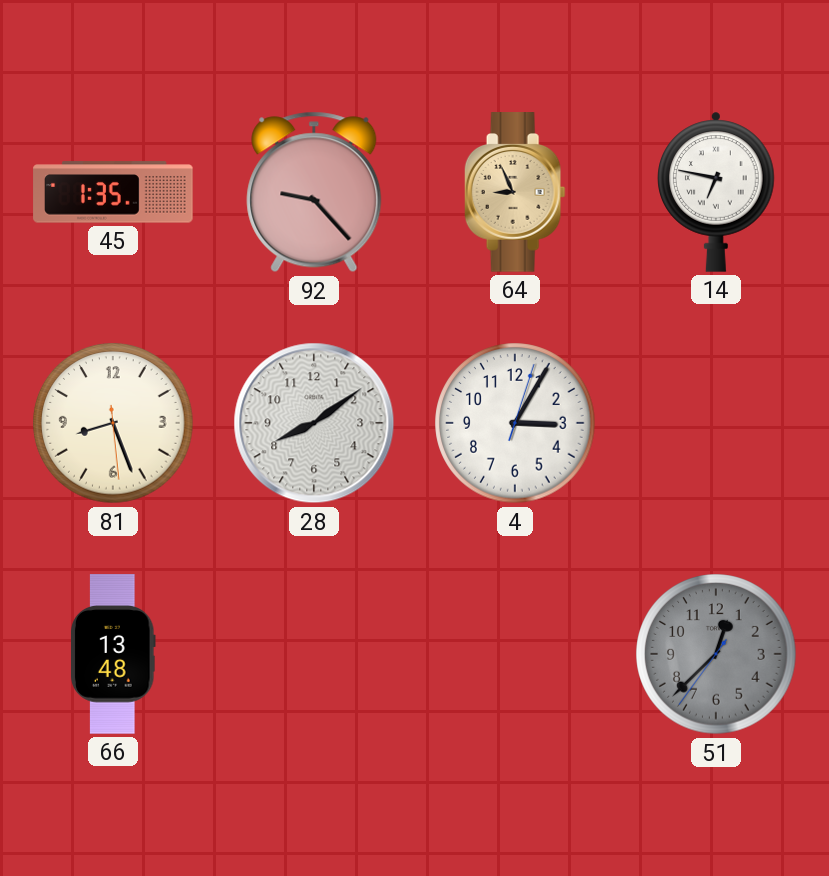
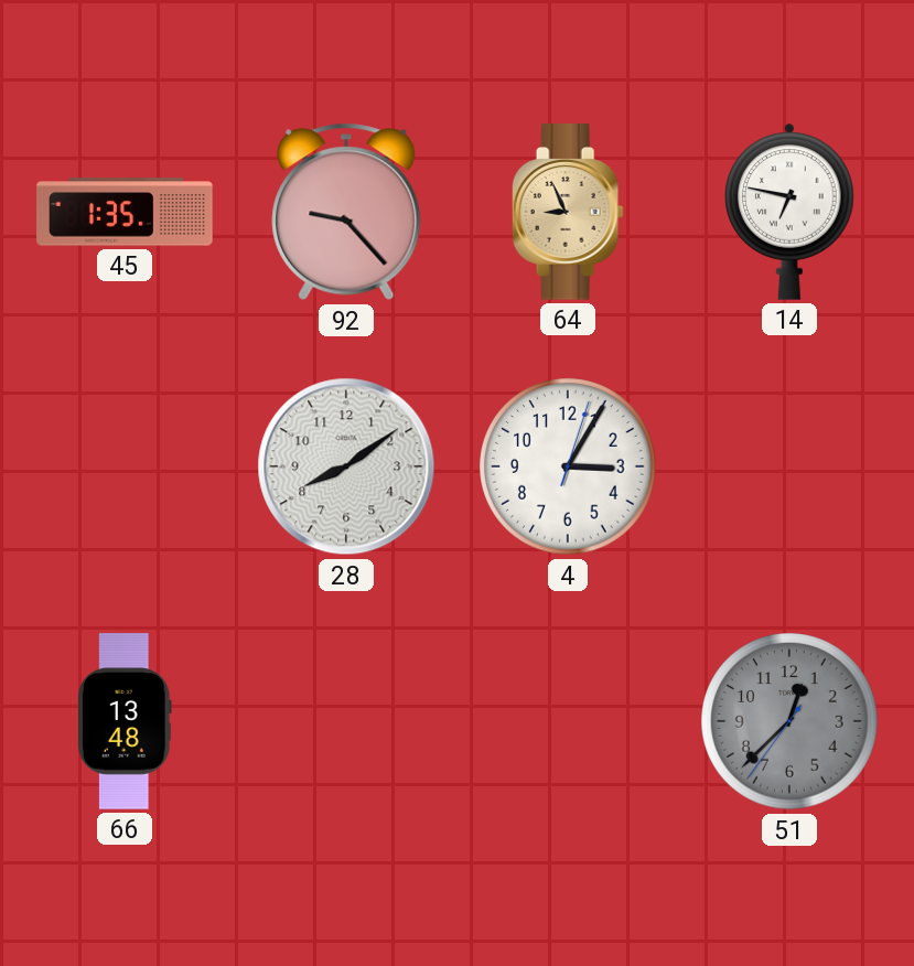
81: 8:26 -> none (113, 423)
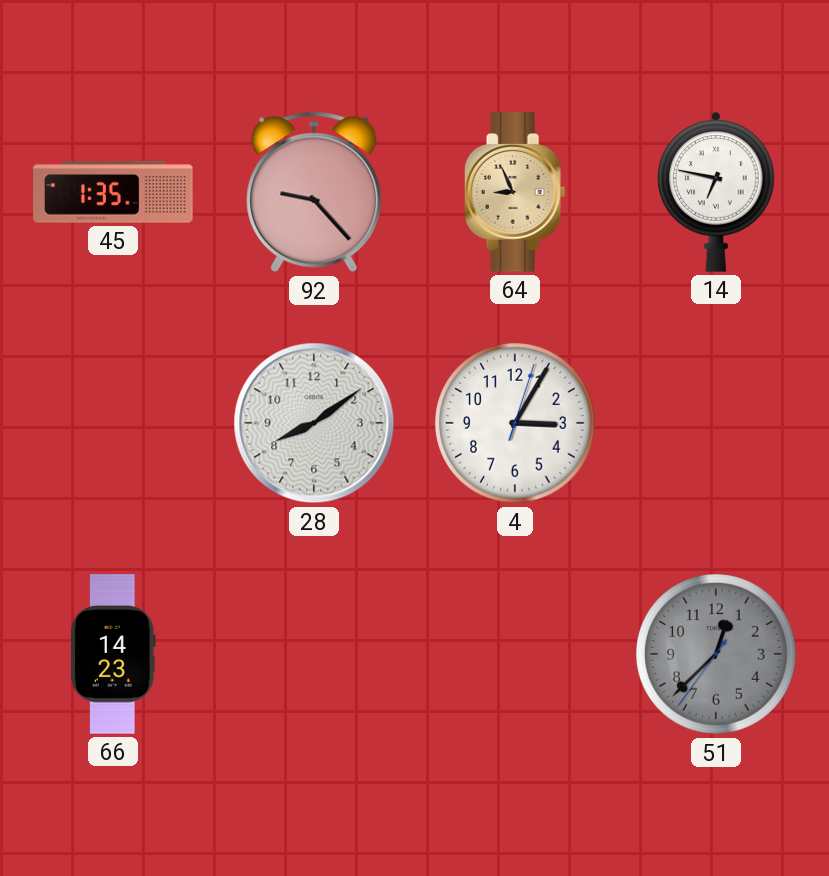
66: 13:48 -> 14:23 (113, 654)
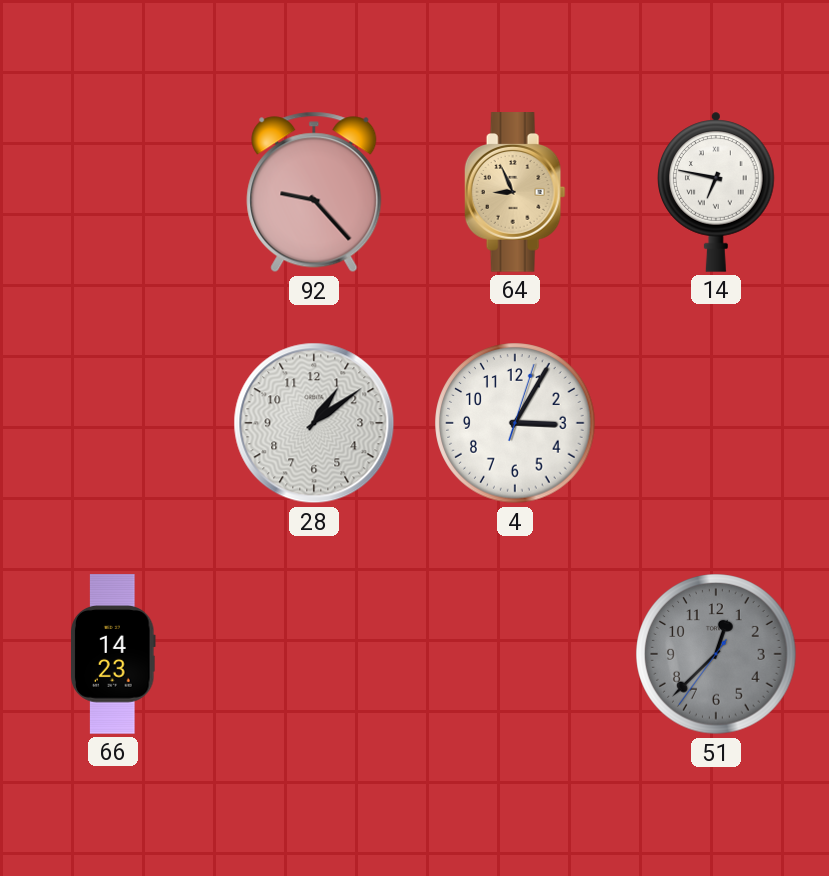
45: 1:35 -> none (113, 192)
28: 8:09 -> 1:09 (314, 423)
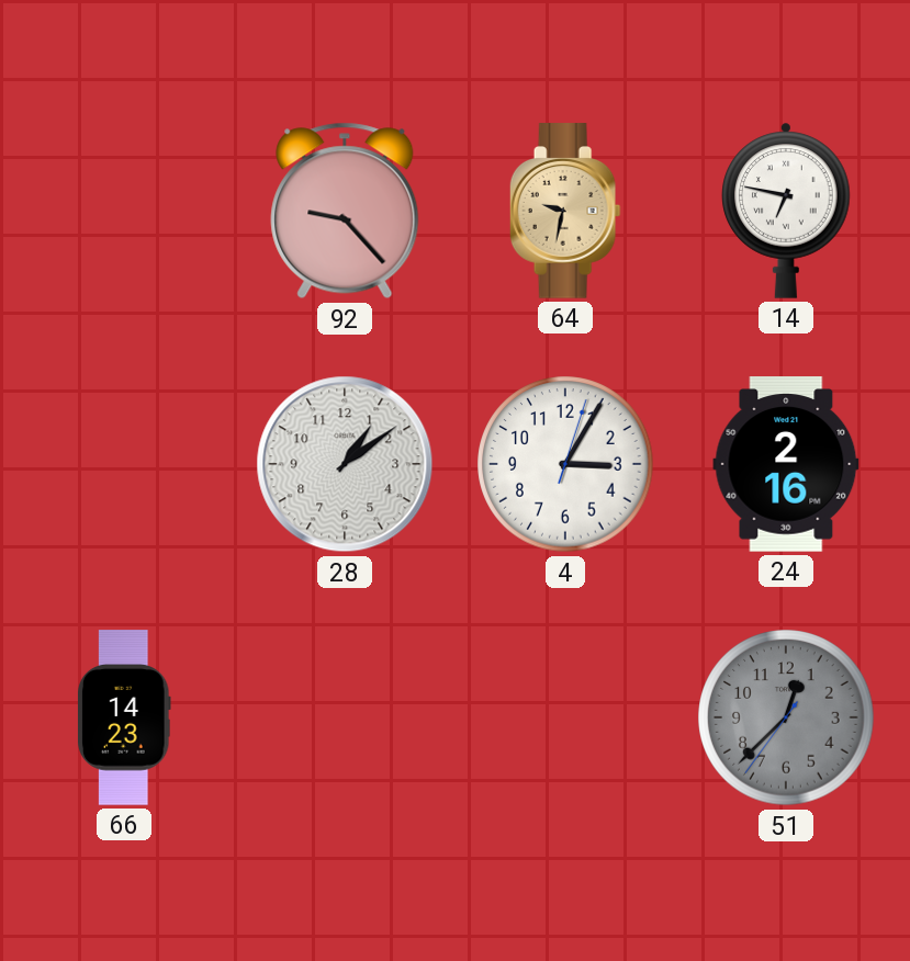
64: 8:56 -> 9:32 (565, 211)
24: none -> 2:16 (786, 464)
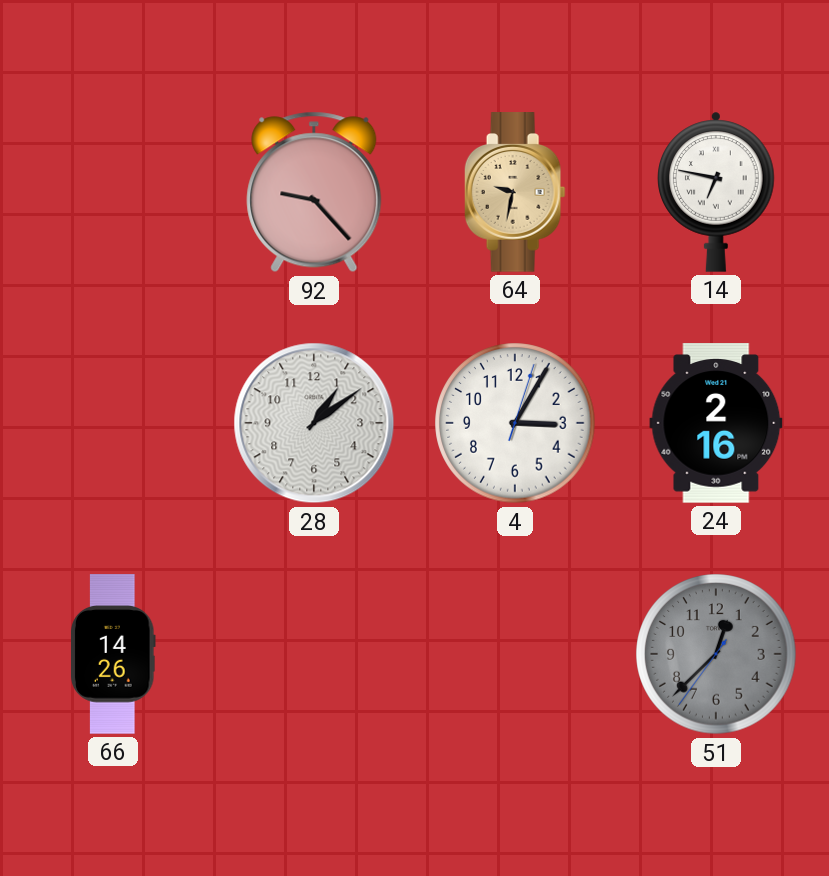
66: 14:23 -> 14:26 (113, 654)
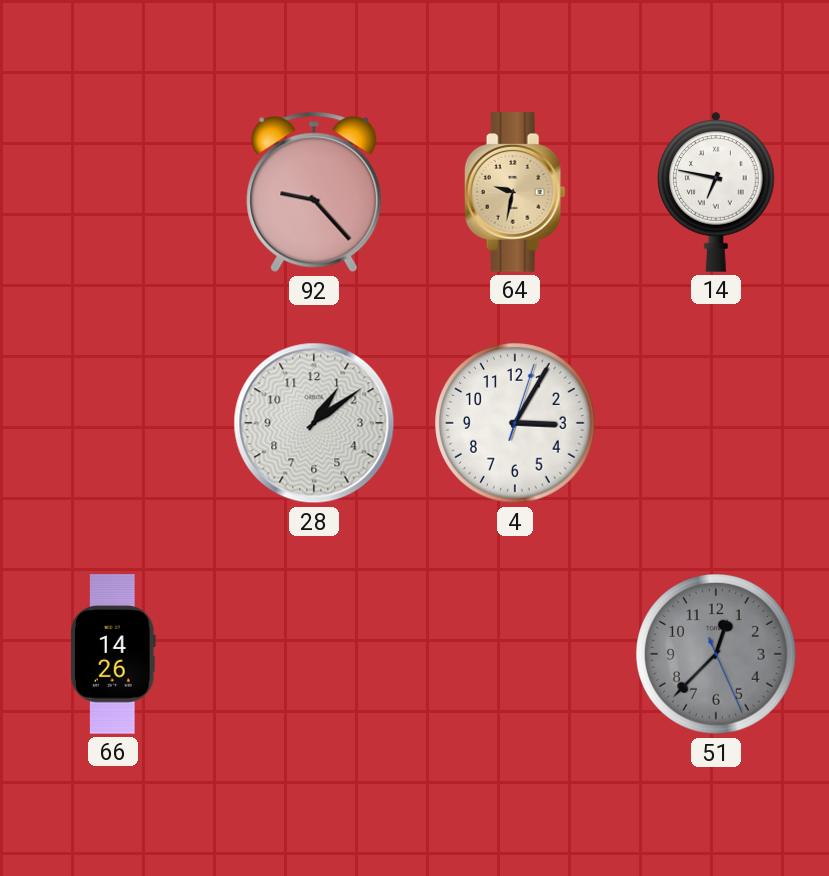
24: 2:16 -> none (716, 423)
51: 12:37:36 -> 12:37:26 (716, 654)
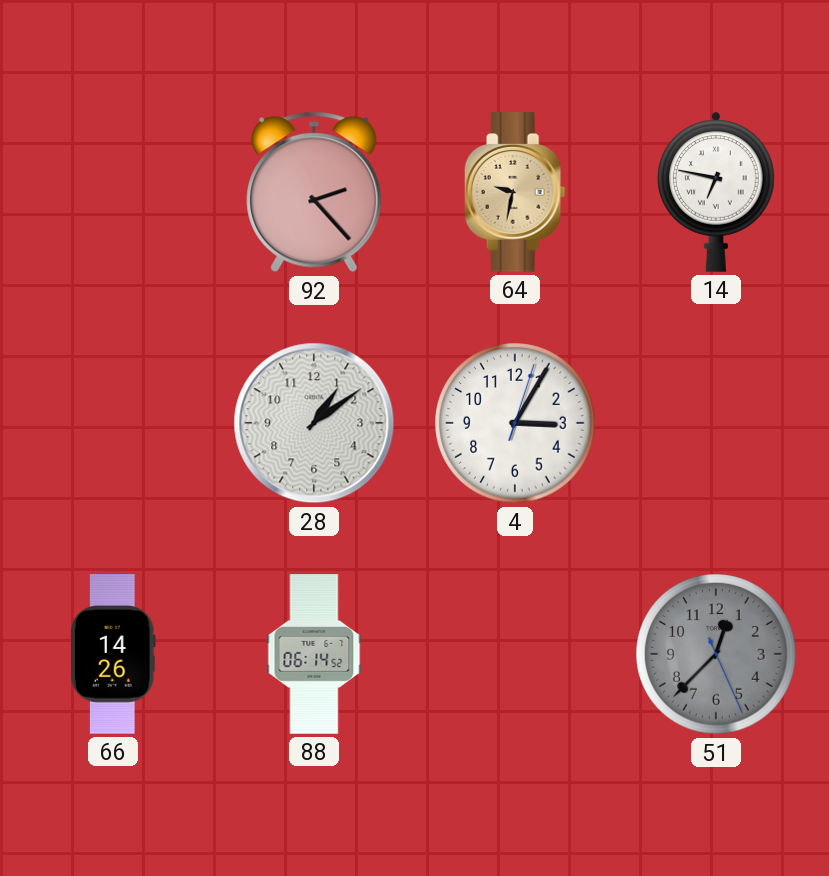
92: 9:23 -> 2:23 (314, 192)
88: none -> 06:14 (314, 654)
